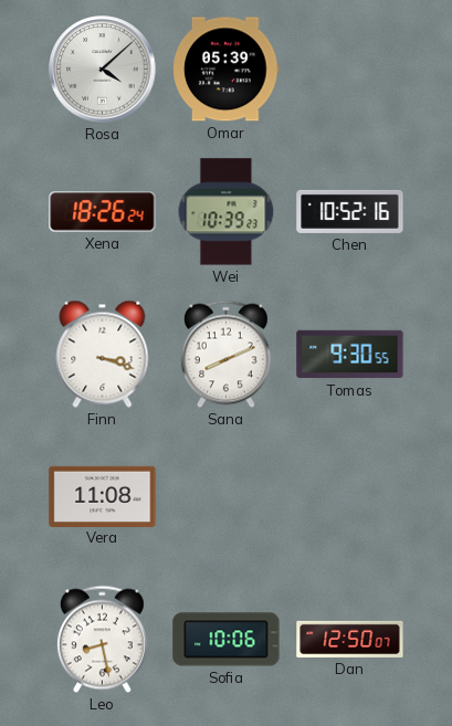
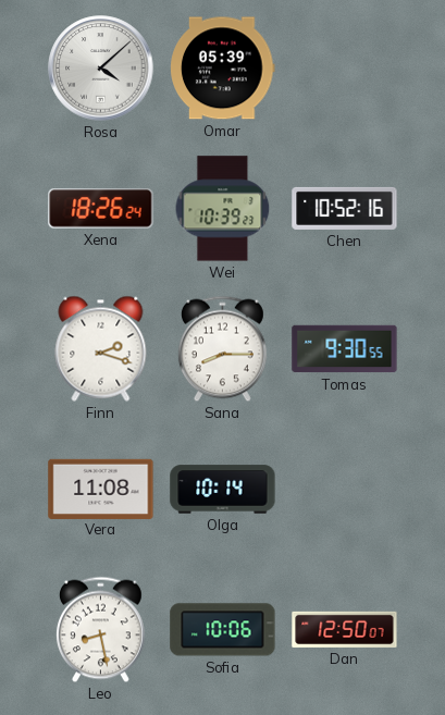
Finn: 3:18 -> 2:18 (101, 348)
Sana: 8:11 -> 8:15 (222, 349)
Olga: none -> 10:14 (223, 490)
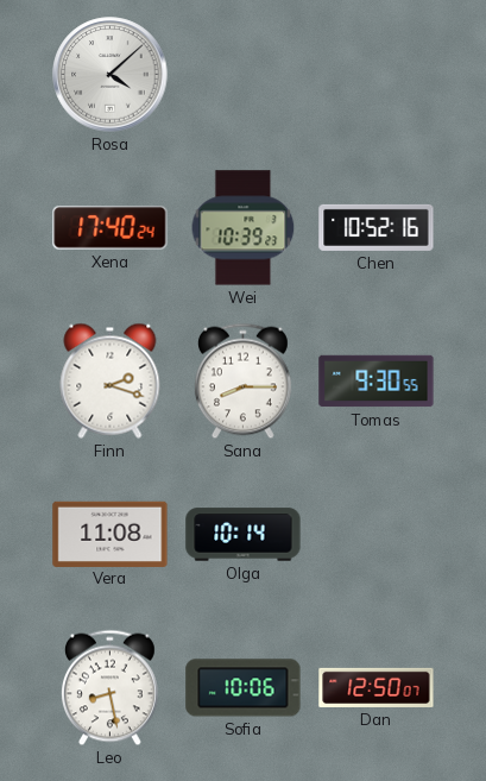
Omar: 05:39 -> none (223, 69)
Xena: 18:26 -> 17:40 (111, 228)
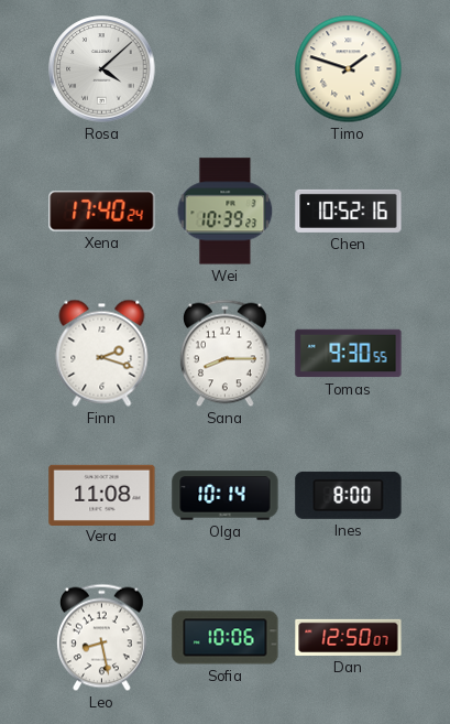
Timo: none -> 1:48 (349, 69)
Ines: none -> 8:00 (349, 495)
